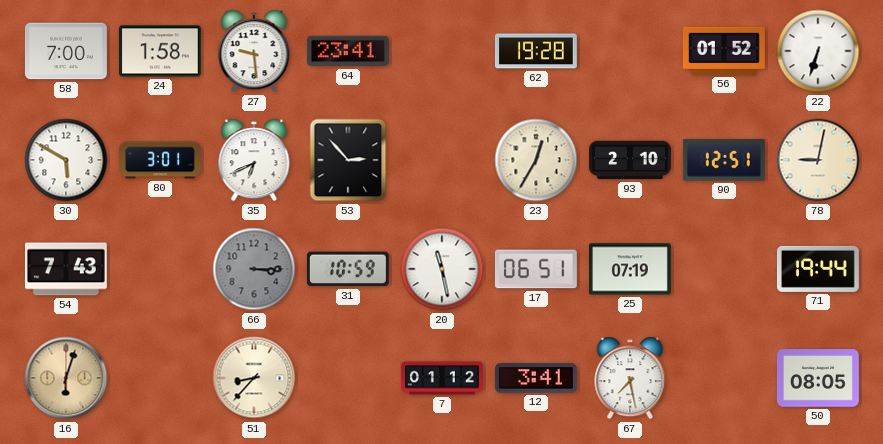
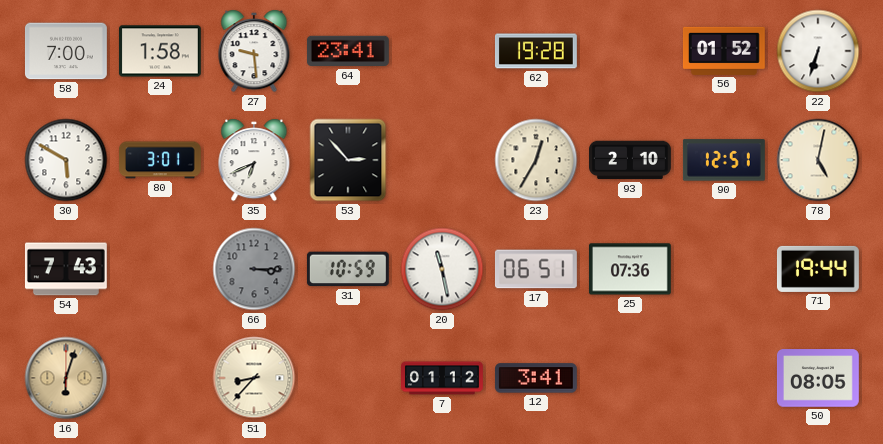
78: 9:02 -> 5:02 (818, 160)
25: 07:19 -> 07:36 (630, 269)
67: 7:28 -> none (630, 378)
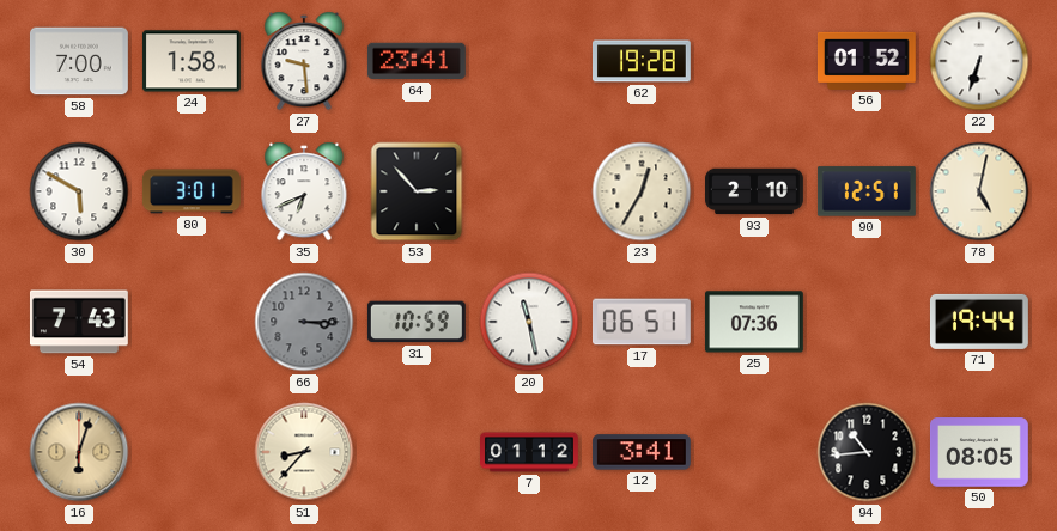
94: none -> 10:44 (867, 452)
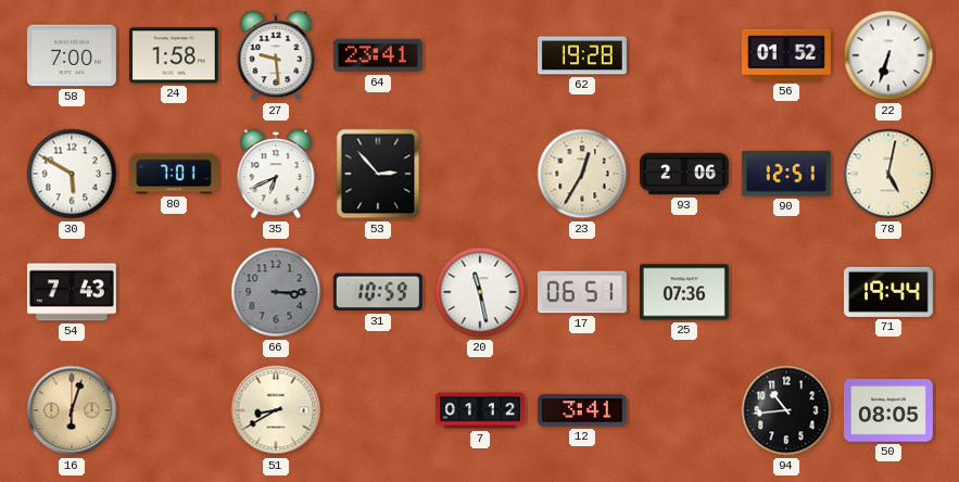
80: 3:01 -> 7:01 (174, 174)
93: 2:10 -> 2:06 (685, 174)
51: 8:37 -> 8:40 (276, 410)
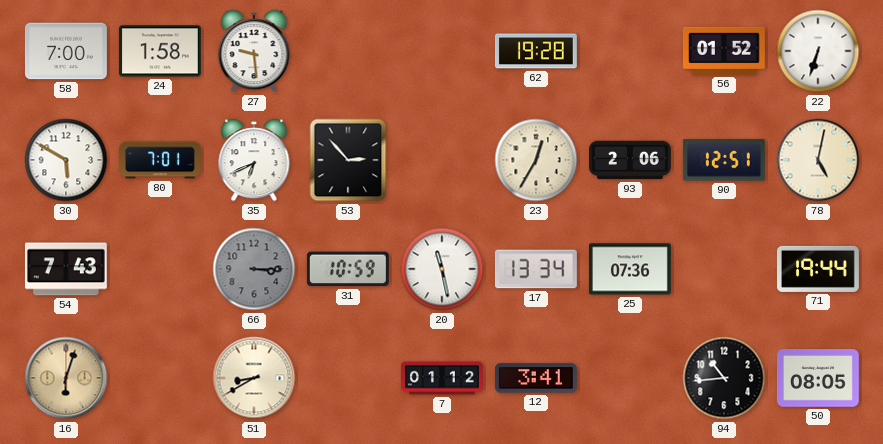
64: 23:41 -> none (378, 55)
17: 06:51 -> 13:34 (536, 269)
